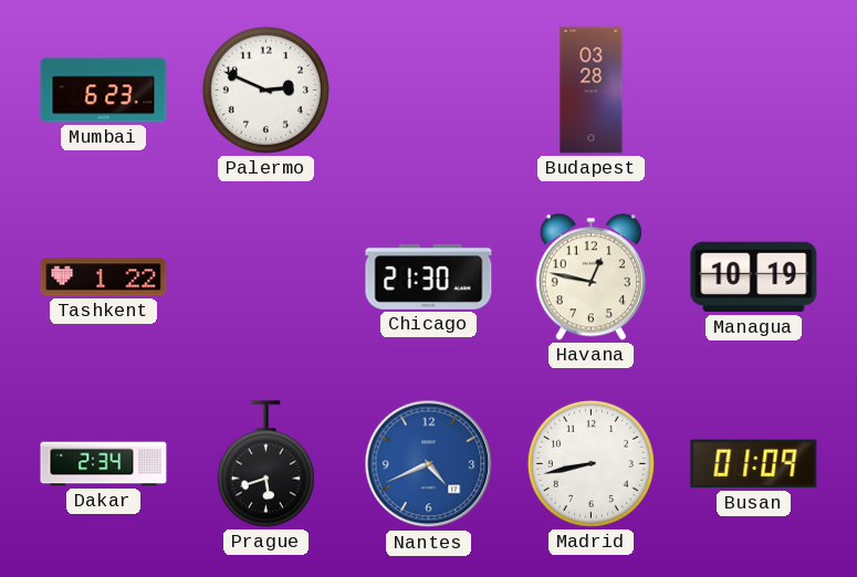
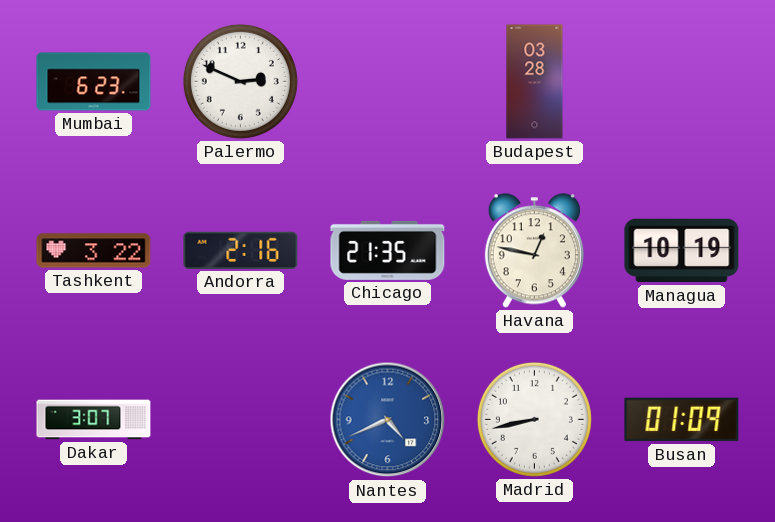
Tashkent: 1:22 -> 3:22 (94, 251)
Andorra: none -> 2:16 (241, 250)
Chicago: 21:30 -> 21:35 (388, 250)
Dakar: 2:34 -> 3:07 (94, 420)
Prague: 5:42 -> none (265, 464)
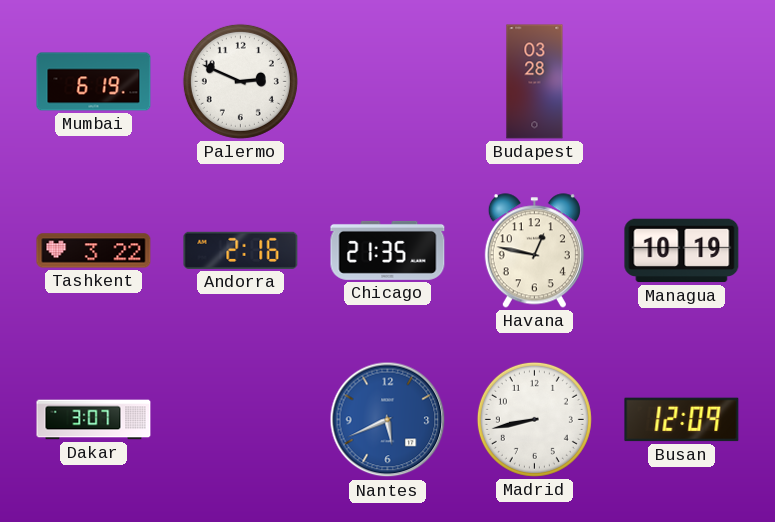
Mumbai: 6:23 -> 6:19 (94, 82)
Nantes: 4:41 -> 5:41 (388, 420)
Busan: 01:09 -> 12:09 (682, 420)
